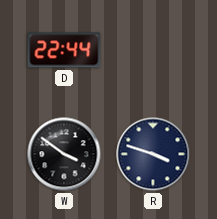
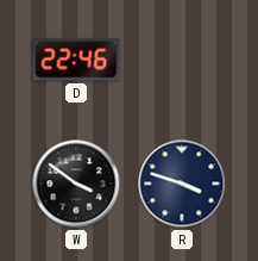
D: 22:44 -> 22:46 (76, 60)
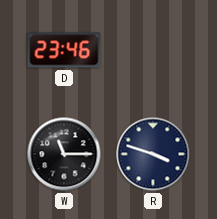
D: 22:46 -> 23:46 (64, 50)
W: 3:51 -> 11:15 (64, 154)
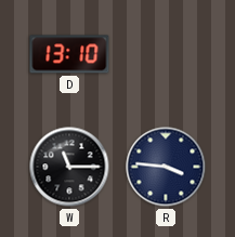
D: 23:46 -> 13:10 (69, 54)
R: 3:48 -> 3:46 (166, 167)
